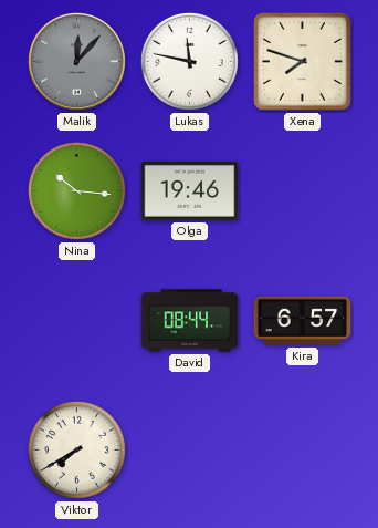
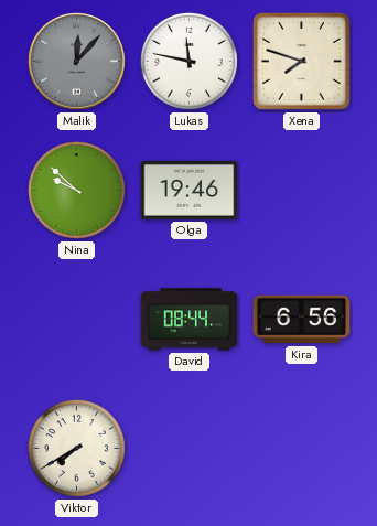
Nina: 10:16 -> 9:52 (76, 190)
Kira: 6:57 -> 6:56 (302, 320)
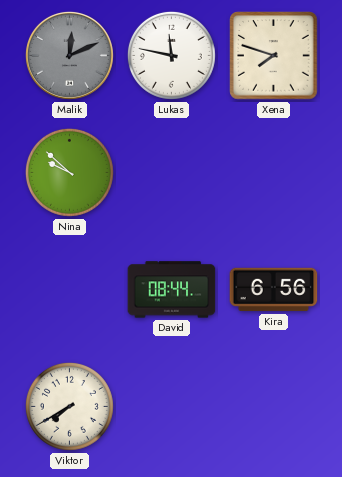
Malik: 12:07 -> 12:11 (69, 55)
Olga: 19:46 -> none (190, 190)
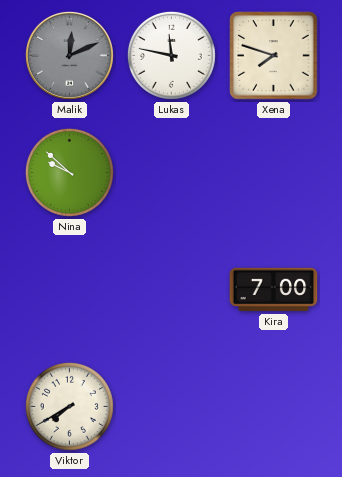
David: 08:44 -> none (172, 290)
Kira: 6:56 -> 7:00 (274, 290)
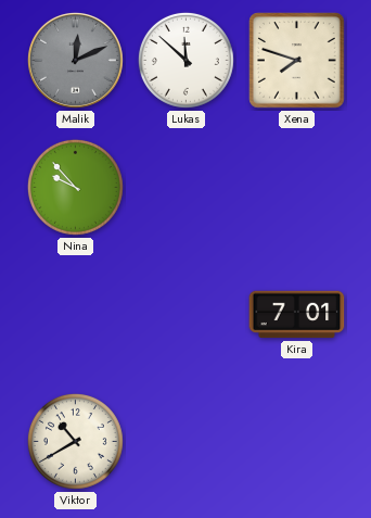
Lukas: 11:47 -> 11:52 (185, 60)
Nina: 9:52 -> 9:53 (75, 187)
Kira: 7:00 -> 7:01 (297, 315)
Viktor: 7:40 -> 10:40 (75, 441)
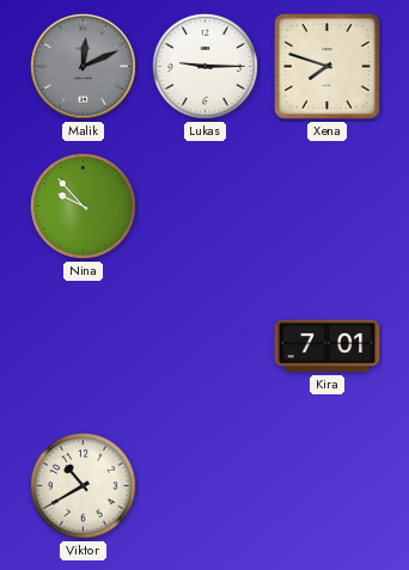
Lukas: 11:52 -> 9:15 (204, 66)
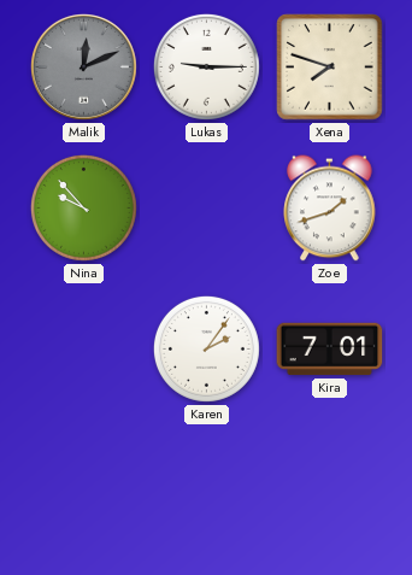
Zoe: none -> 1:42 (330, 209)
Karen: none -> 2:06 (206, 348)
Viktor: 10:40 -> none (83, 485)
